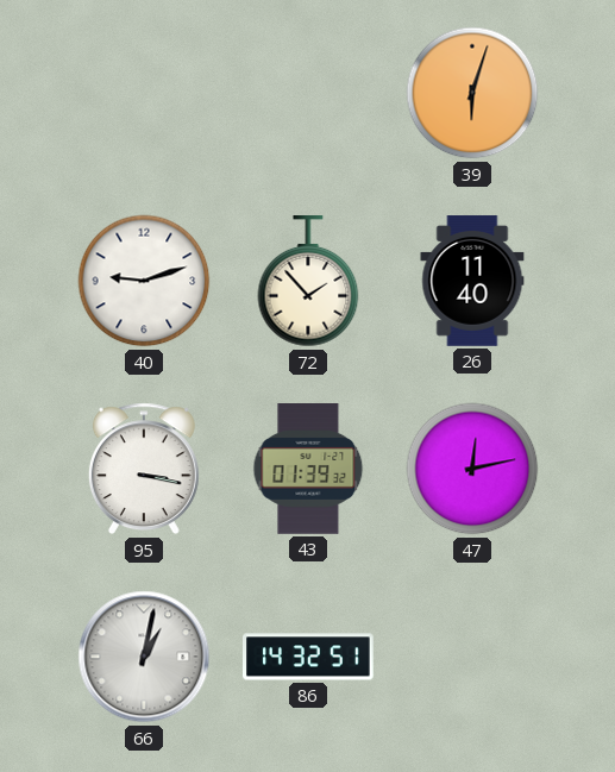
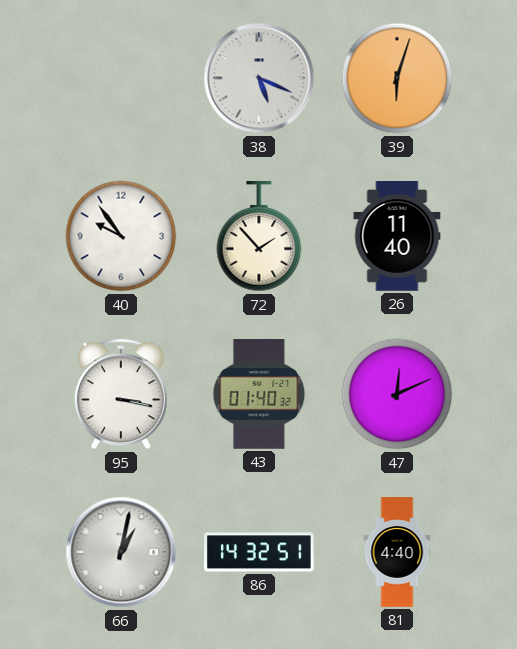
38: none -> 5:19 (259, 78)
40: 9:12 -> 9:54 (121, 236)
43: 01:39 -> 01:40 (259, 394)
47: 12:13 -> 12:11 (397, 394)
81: none -> 4:40 (397, 552)
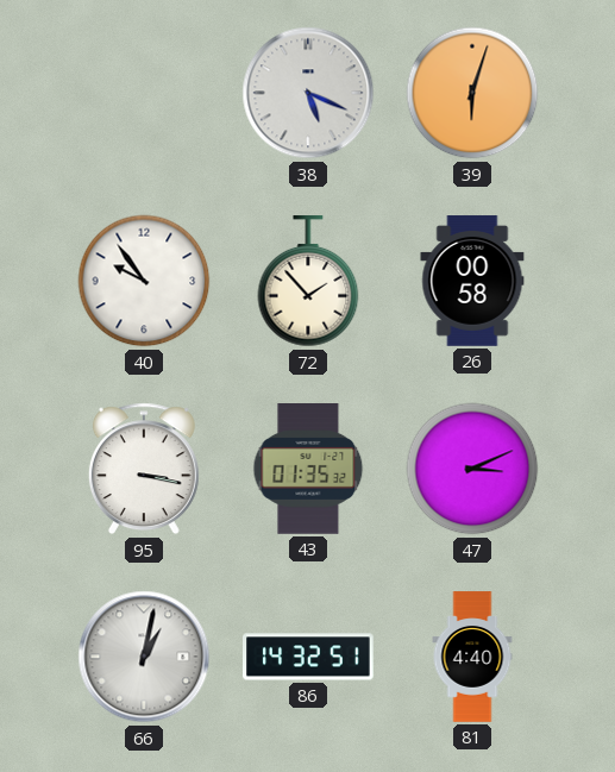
26: 11:40 -> 00:58 (472, 281)
43: 01:40 -> 01:35 (308, 469)
47: 12:11 -> 3:11 (472, 469)
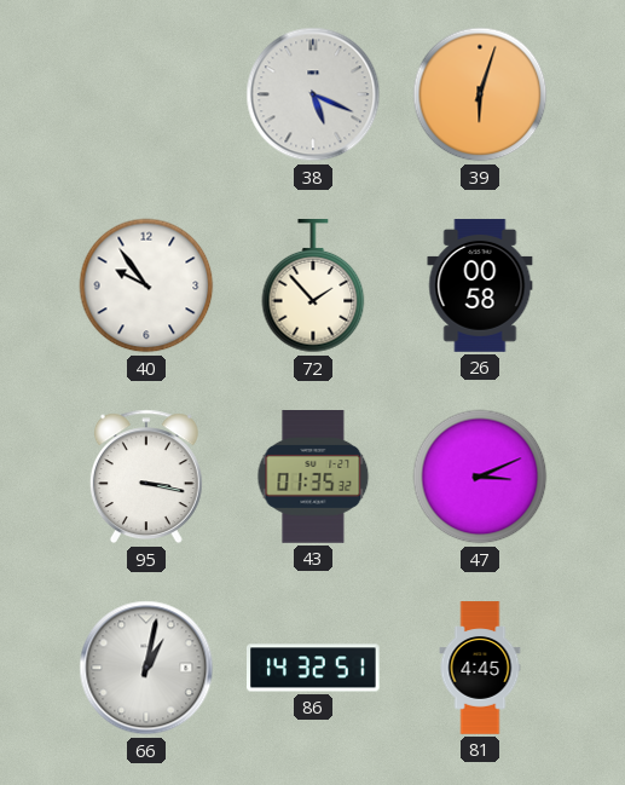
81: 4:40 -> 4:45 (480, 668)
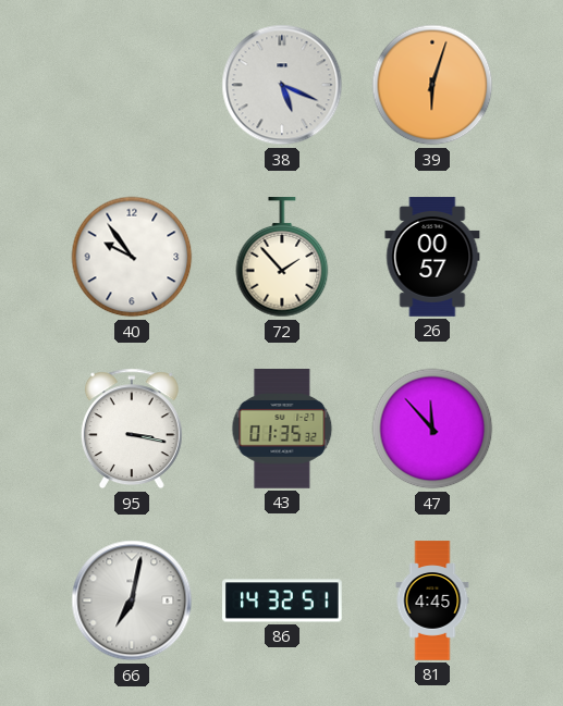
26: 00:58 -> 00:57 (432, 257)
47: 3:11 -> 11:53 (432, 429)
66: 1:02 -> 7:02 (132, 600)
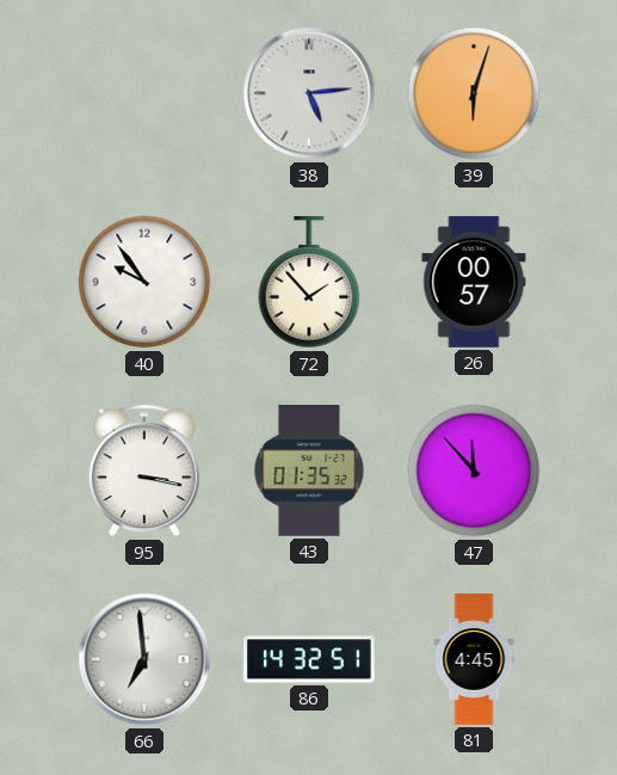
38: 5:19 -> 5:14 (309, 93)
66: 7:02 -> 6:59 (144, 659)
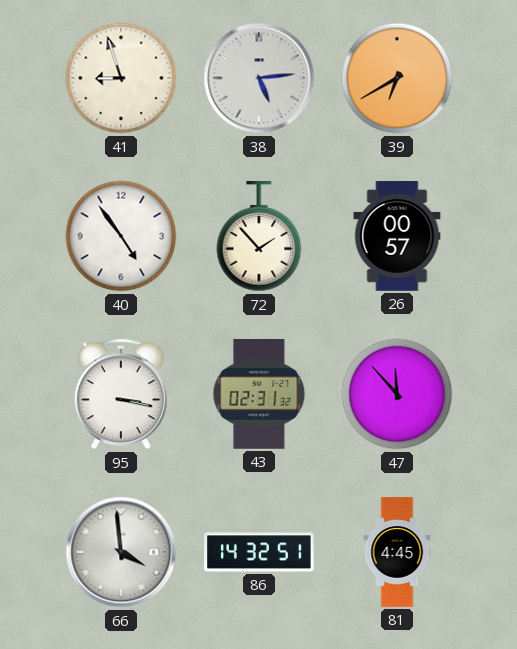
41: none -> 8:57 (121, 78)
39: 6:03 -> 6:40 (397, 78)
40: 9:54 -> 4:54 (121, 236)
43: 01:35 -> 02:31 (259, 394)
66: 6:59 -> 3:59 (121, 552)
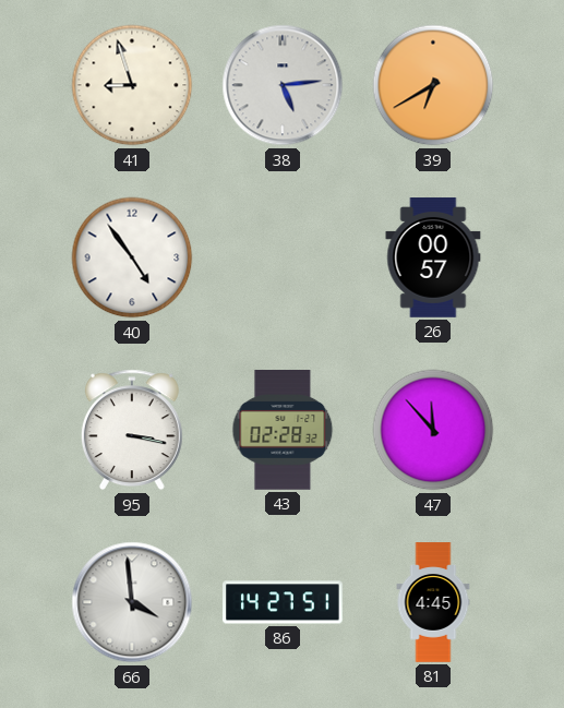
72: 1:53 -> none (259, 237)
43: 02:31 -> 02:28 (283, 430)
86: 14:32 -> 14:27 (283, 602)
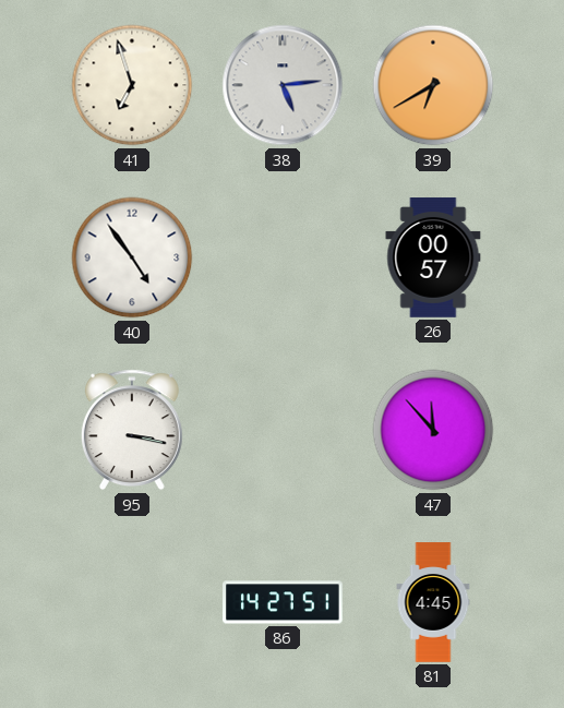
41: 8:57 -> 6:57 (132, 85)
43: 02:28 -> none (283, 430)
66: 3:59 -> none (132, 602)
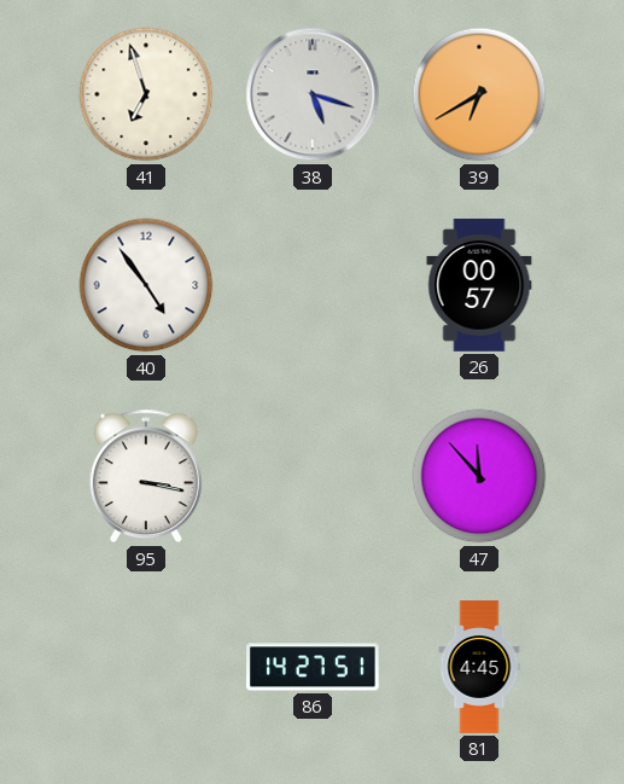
38: 5:14 -> 5:18 (313, 94)
